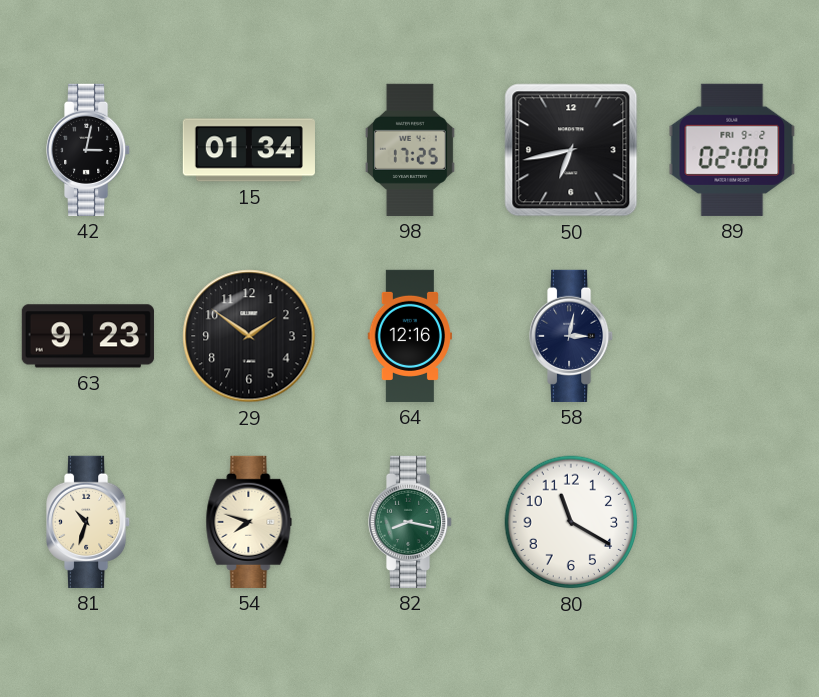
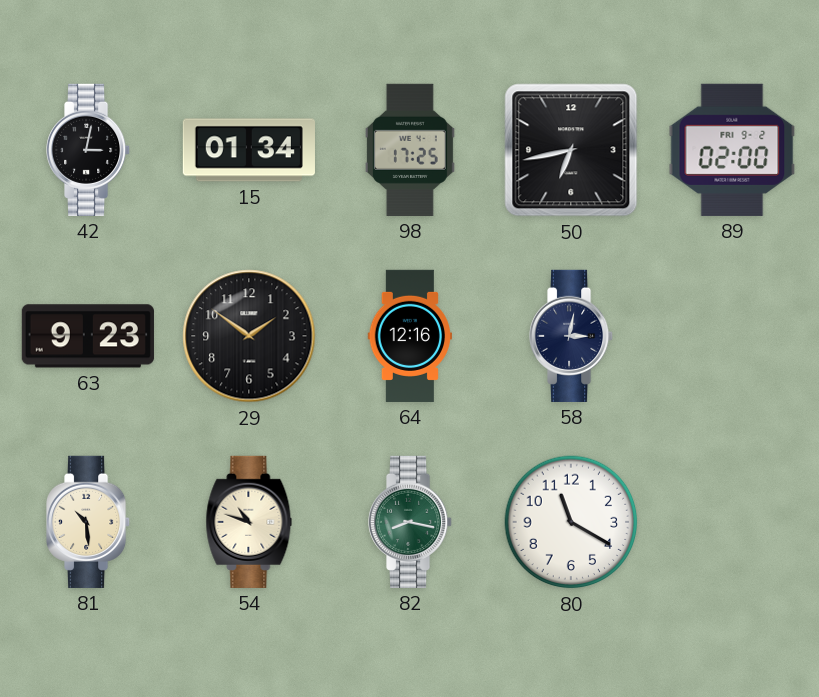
81: 10:33 -> 10:29 (89, 522)
54: 7:48 -> 10:48 (249, 522)
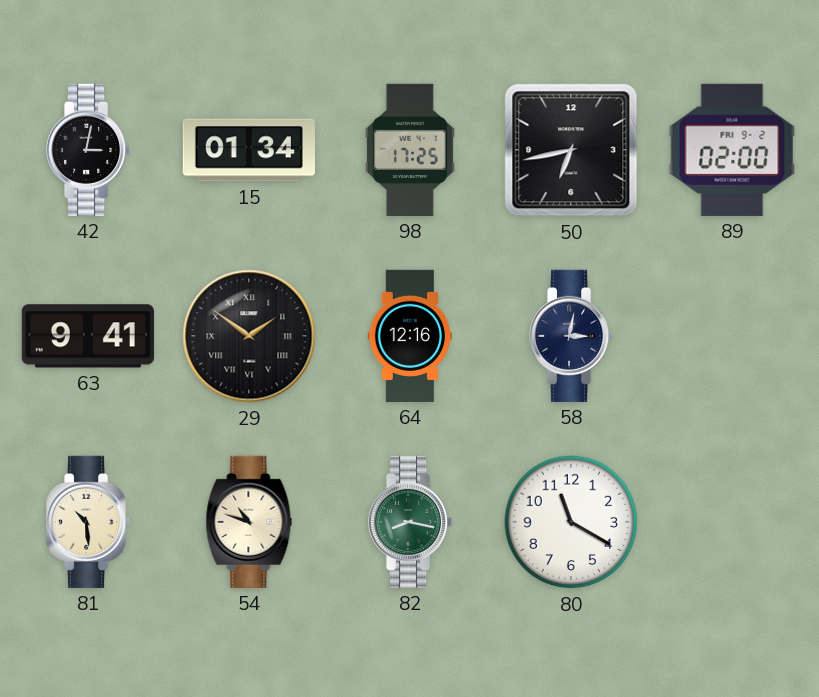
63: 9:23 -> 9:41 (88, 336)
29 numerals: Arabic -> Roman (249, 336)
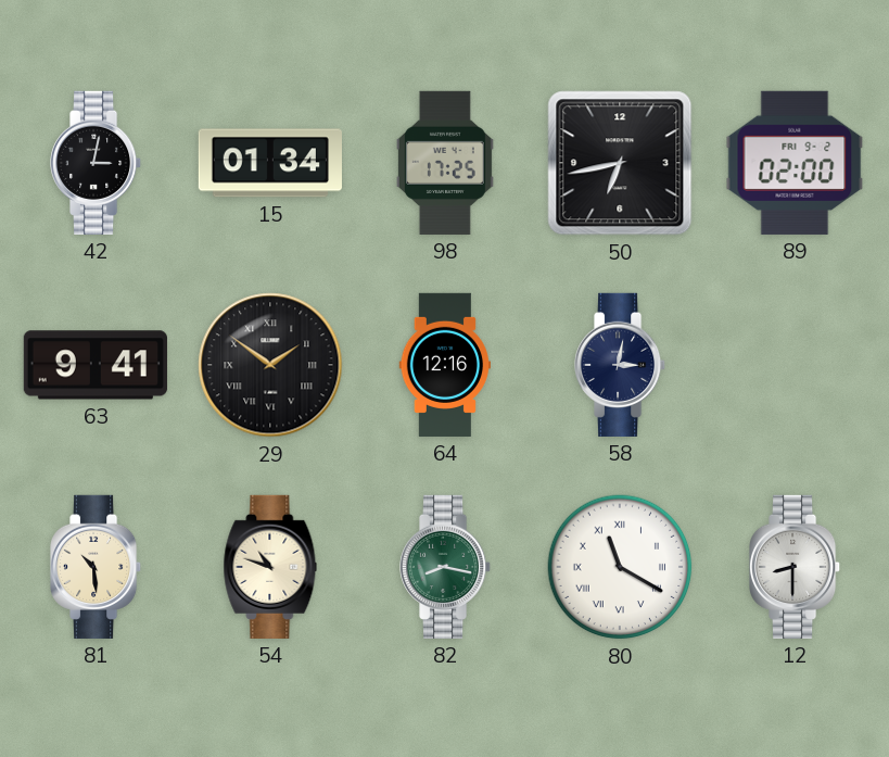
80 numerals: Arabic -> Roman (620, 567)
12: none -> 8:30 (796, 567)
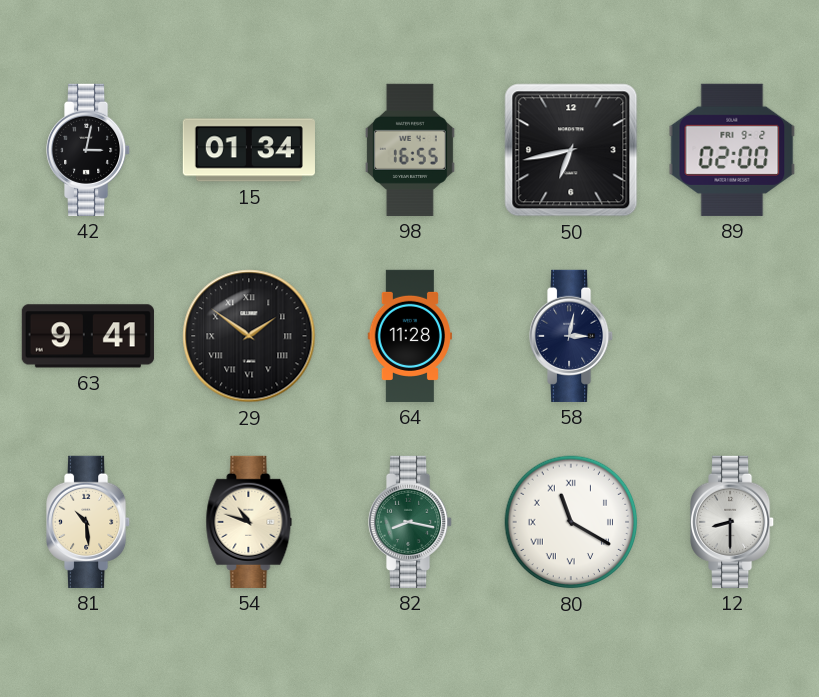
98: 17:25 -> 16:55 (410, 150)
64: 12:16 -> 11:28 (410, 336)
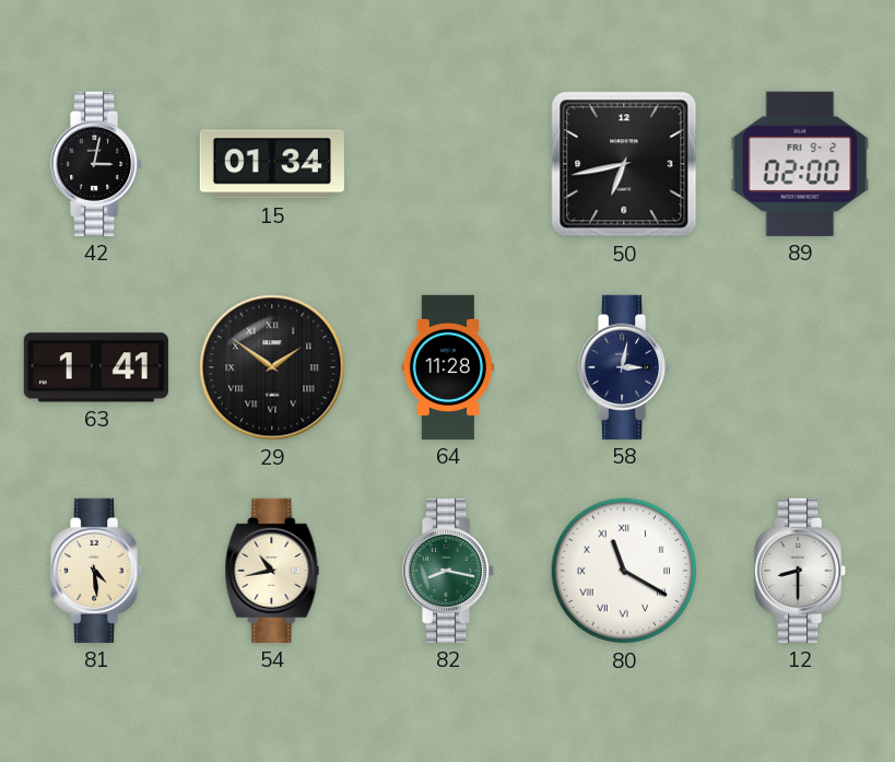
98: 16:55 -> none (410, 150)
63: 9:41 -> 1:41 (96, 367)
81: 10:29 -> 4:29 (97, 571)
54: 10:48 -> 10:43 (272, 571)
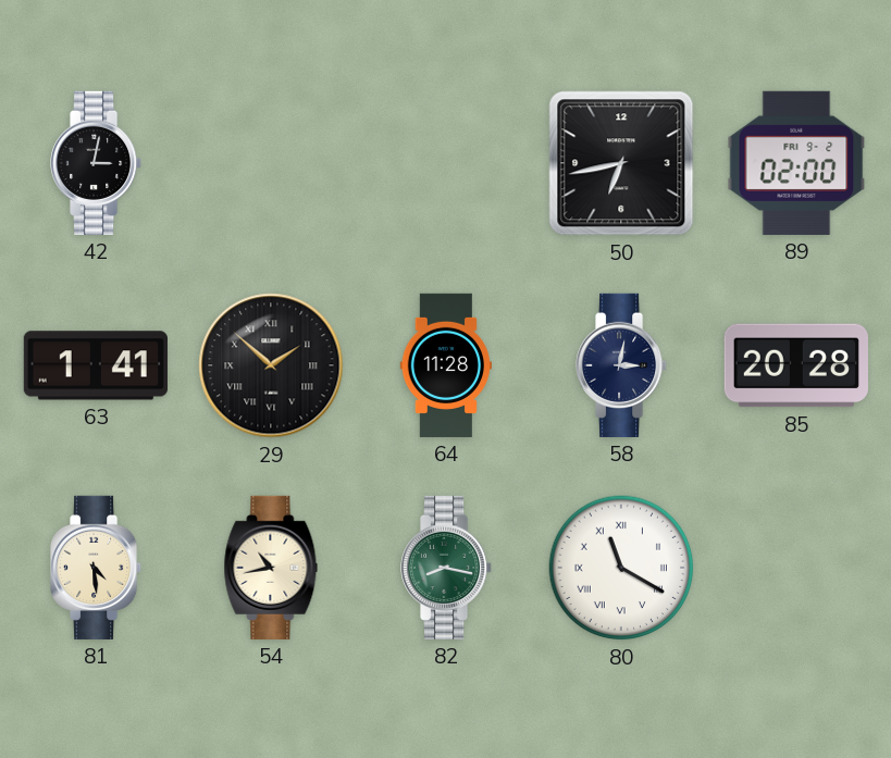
15: 01:34 -> none (272, 164)
29: 1:51 -> 1:52 (271, 365)
85: none -> 20:28 (796, 365)
12: 8:30 -> none (801, 571)
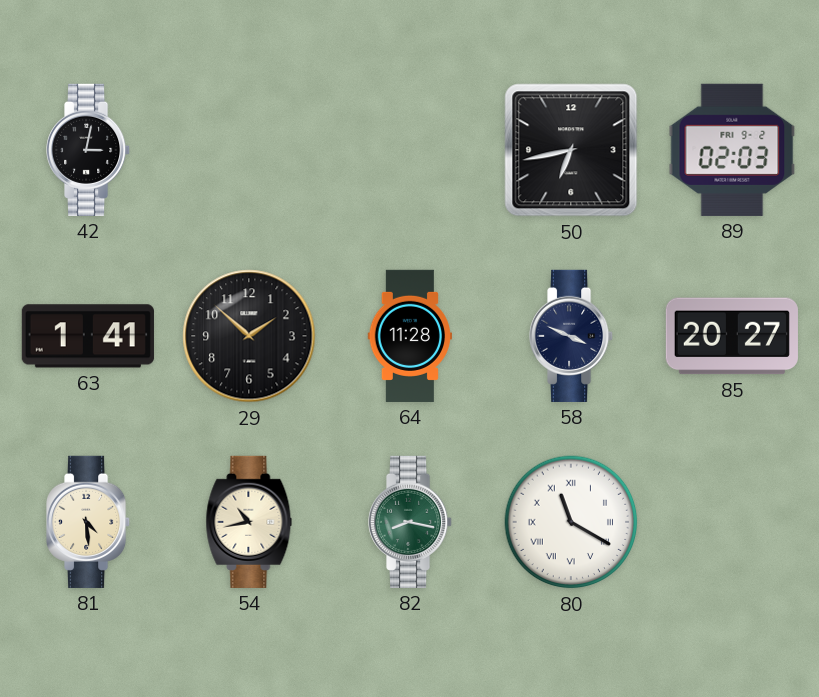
89: 02:00 -> 02:03 (732, 150)
29 numerals: Roman -> Arabic (249, 336)
58: 3:02 -> 3:49 (572, 336)
85: 20:28 -> 20:27 (732, 336)
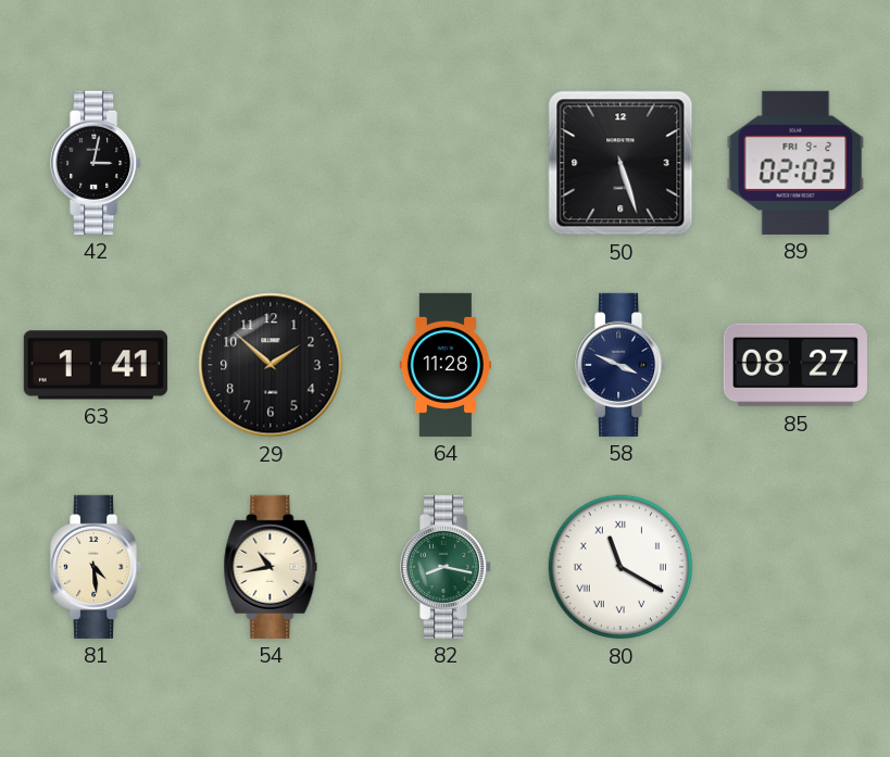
50: 6:43 -> 5:27 (621, 163)
85: 20:27 -> 08:27 (795, 365)
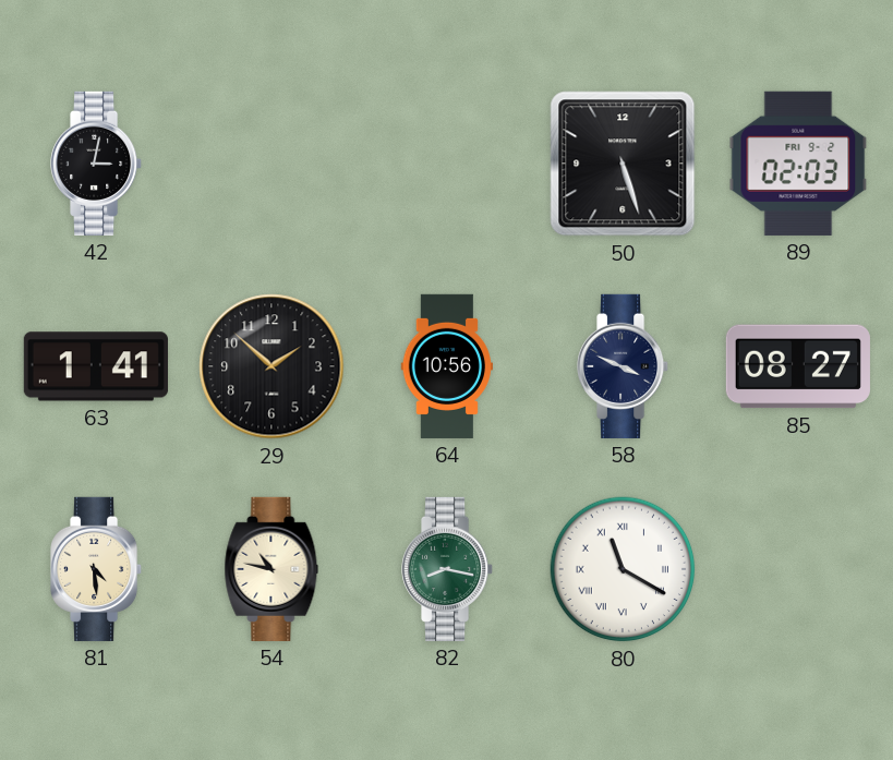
64: 11:28 -> 10:56 (447, 366)
54: 10:43 -> 10:47 (271, 569)
